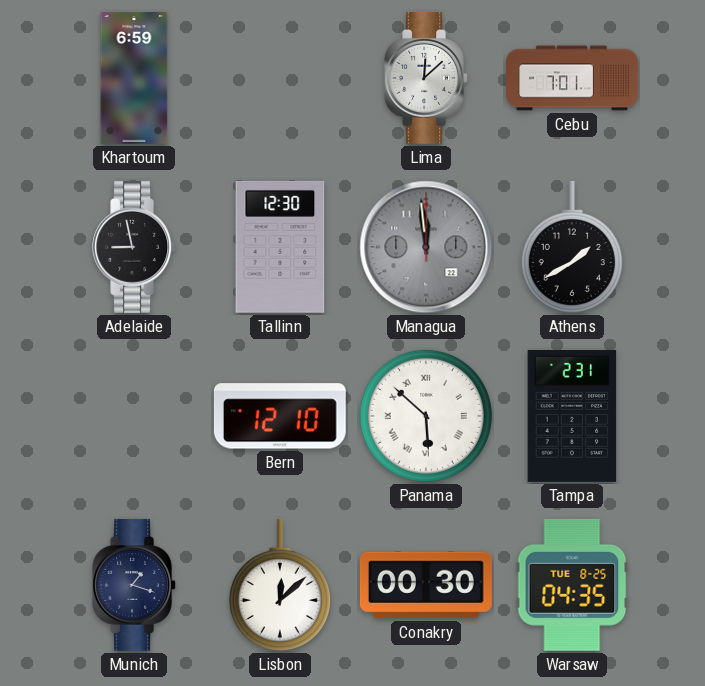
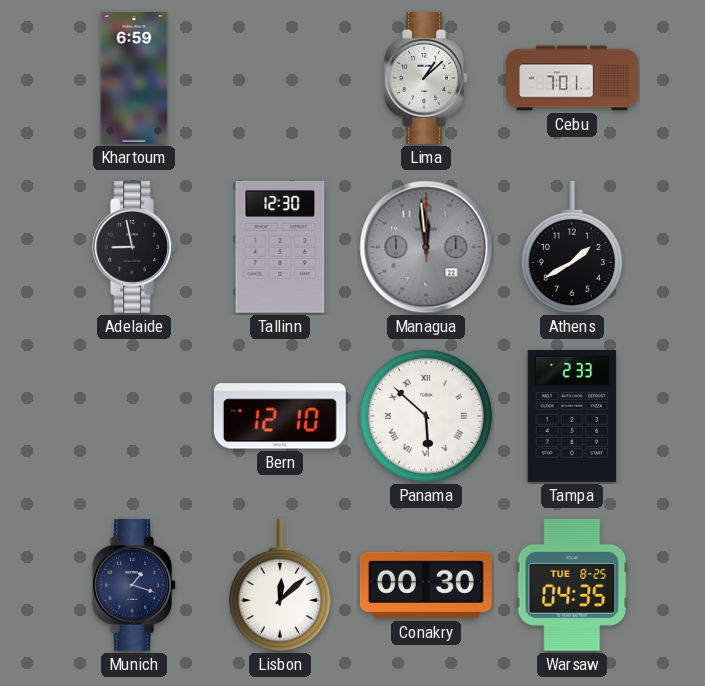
Lima: 12:08 -> 1:08 (426, 78)
Tampa: 2:31 -> 2:33 (572, 416)
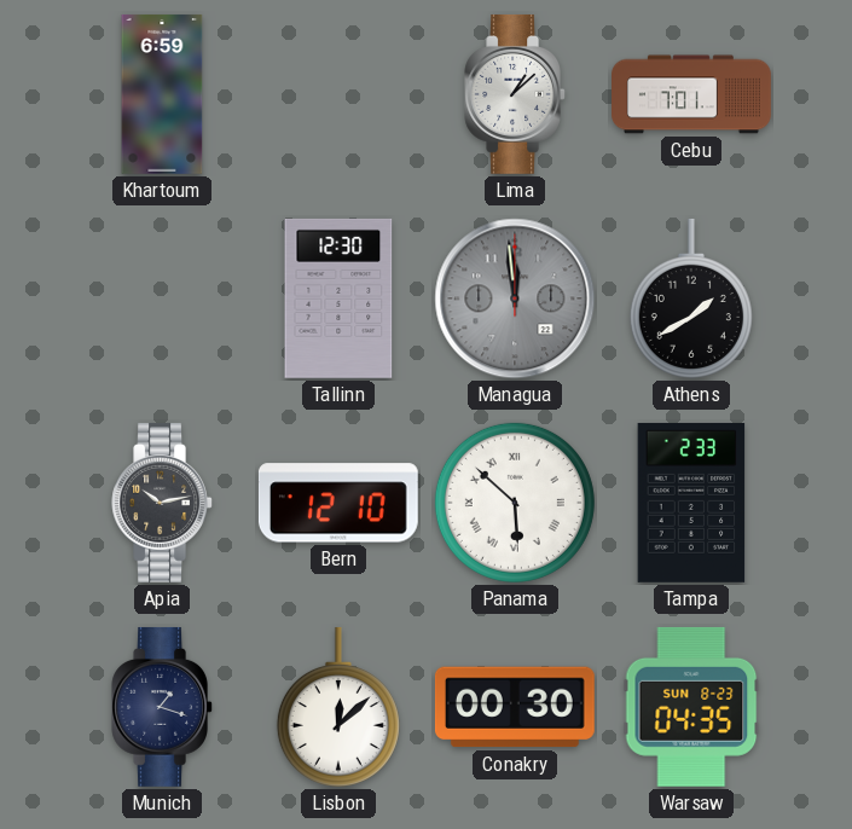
Adelaide: 8:58 -> none (134, 247)
Apia: none -> 10:13 (162, 503)
Warsaw date: TUE 8-25 -> SUN 8-23 (691, 707)
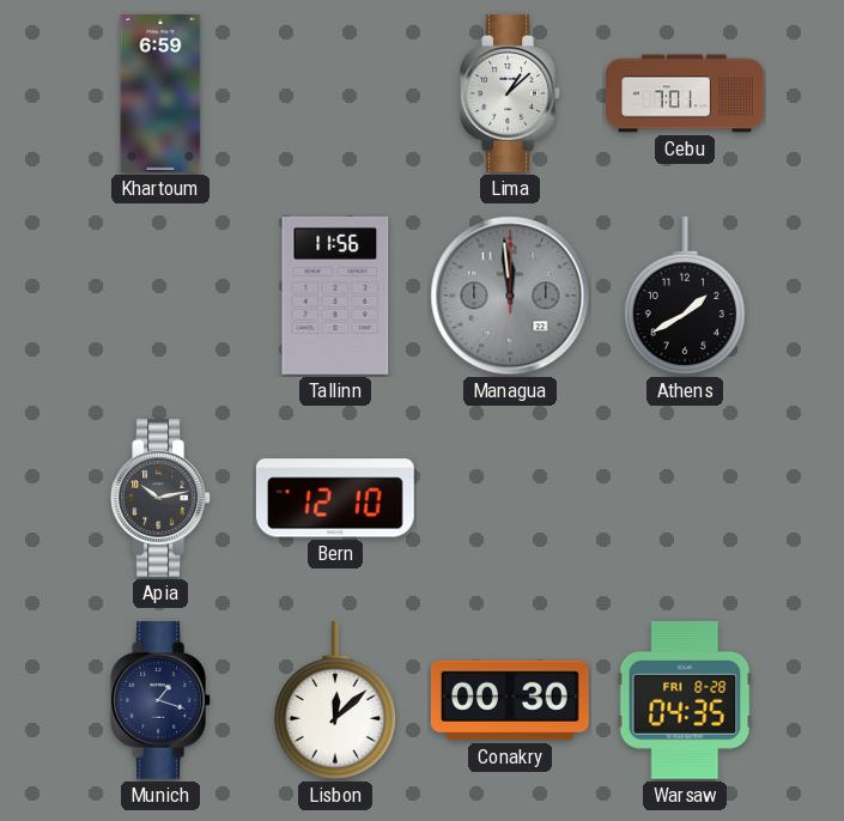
Tallinn: 12:30 -> 11:56 (335, 296)
Panama: 5:52 -> none (515, 503)
Tampa: 2:33 -> none (691, 503)
Warsaw date: SUN 8-23 -> FRI 8-28 (685, 700)
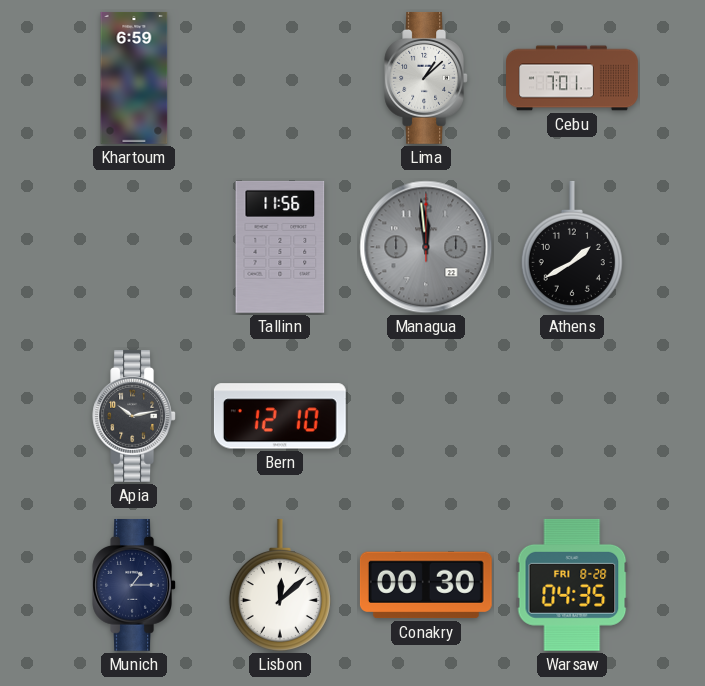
Munich: 1:18 -> 1:15 (134, 585)
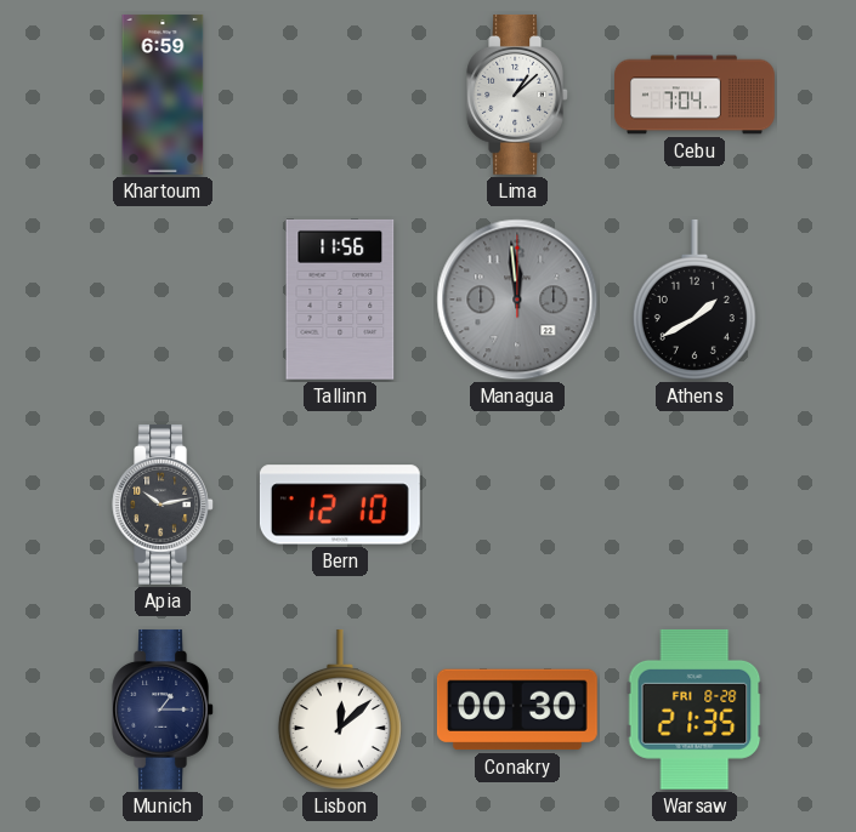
Cebu: 7:01 -> 7:04 (696, 95)
Warsaw: 04:35 -> 21:35 (695, 710)
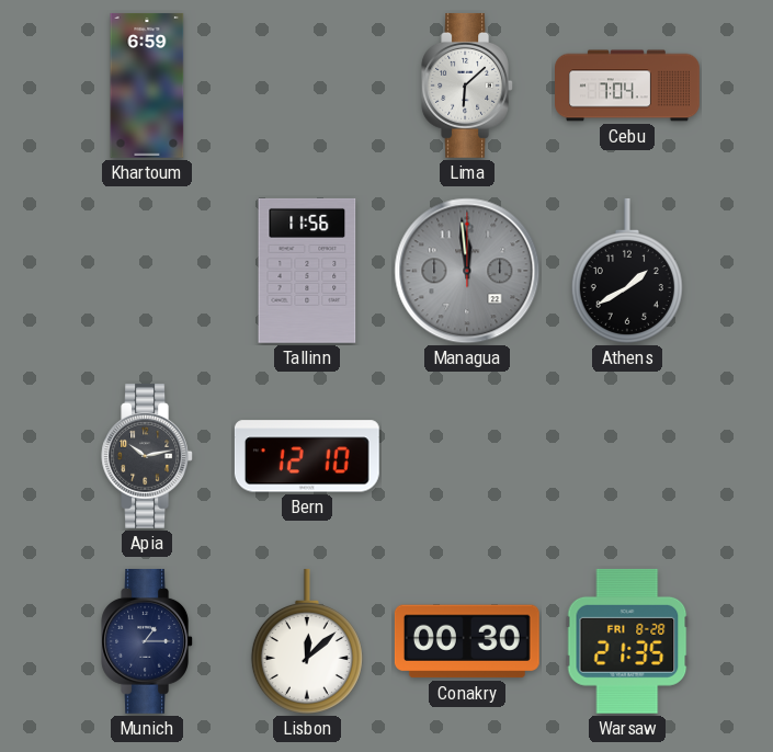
Lima: 1:08 -> 6:08 (467, 86)
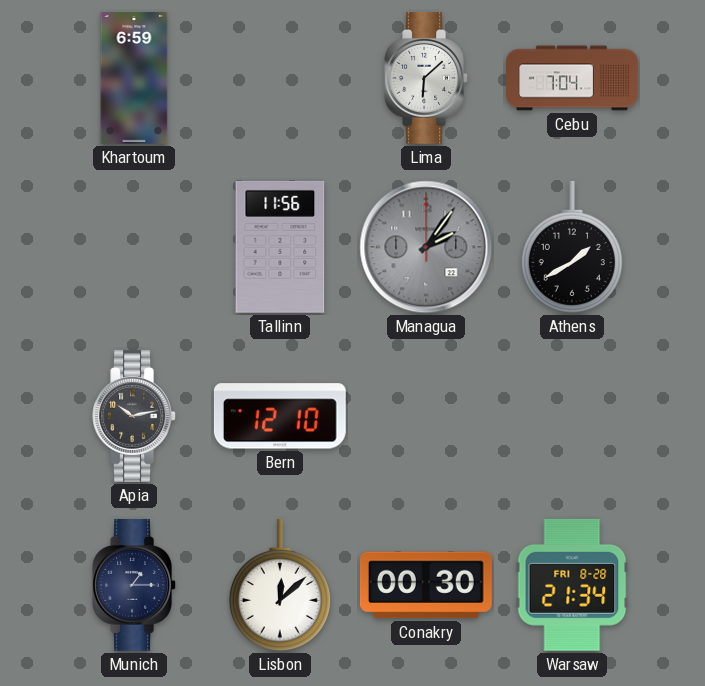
Managua: 11:59 -> 2:06 (426, 247)
Warsaw: 21:35 -> 21:34 (572, 585)
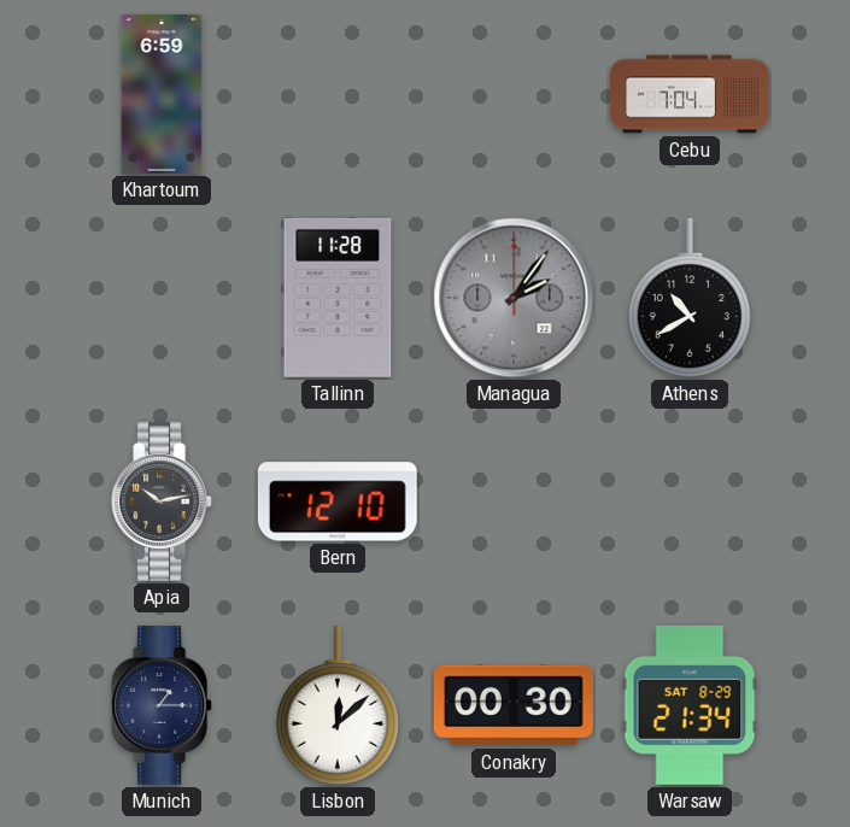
Lima: 6:08 -> none (426, 78)
Tallinn: 11:56 -> 11:28 (338, 298)
Athens: 1:40 -> 10:40 (690, 298)
Warsaw date: FRI 8-28 -> SAT 8-29 (690, 705)
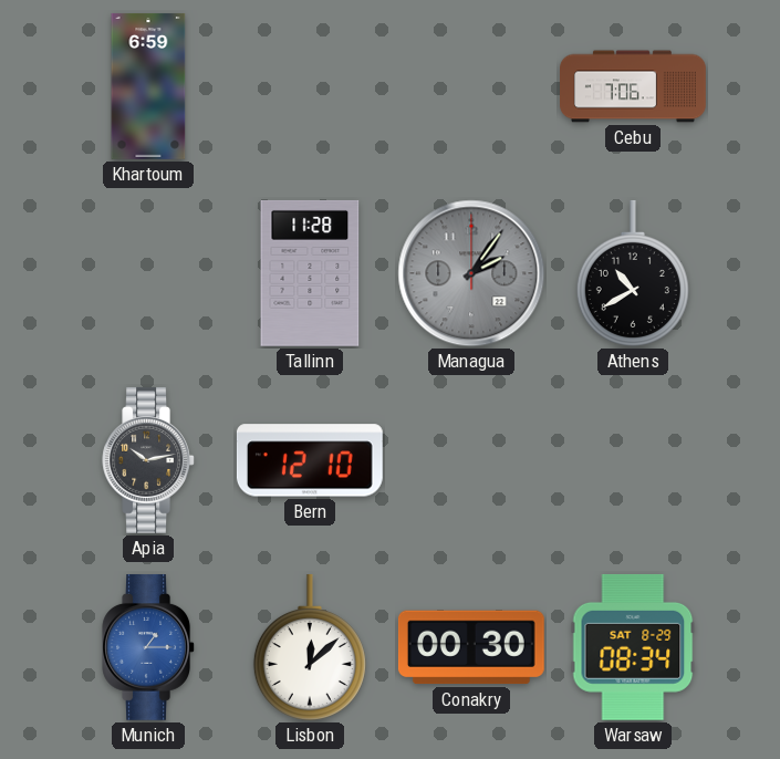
Cebu: 7:04 -> 7:06 (634, 86)
Munich dial: navy -> blue (148, 647)
Warsaw: 21:34 -> 08:34 (633, 647)
